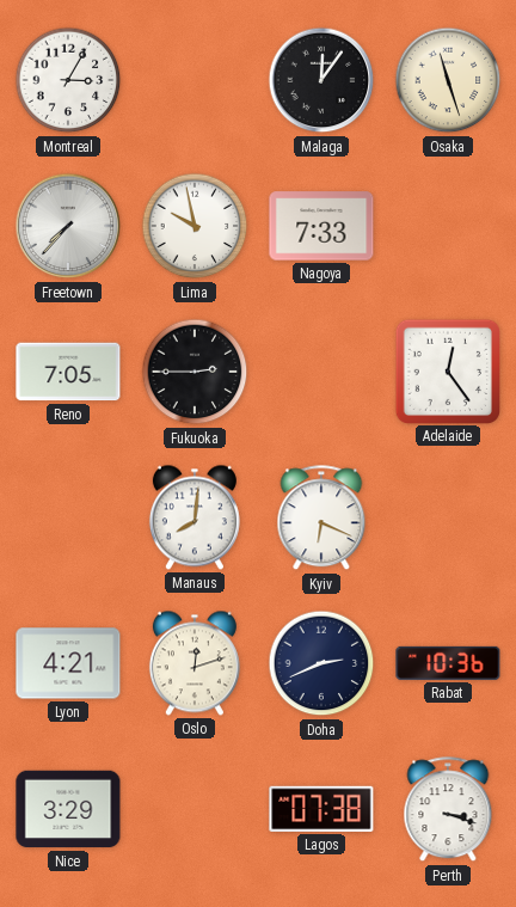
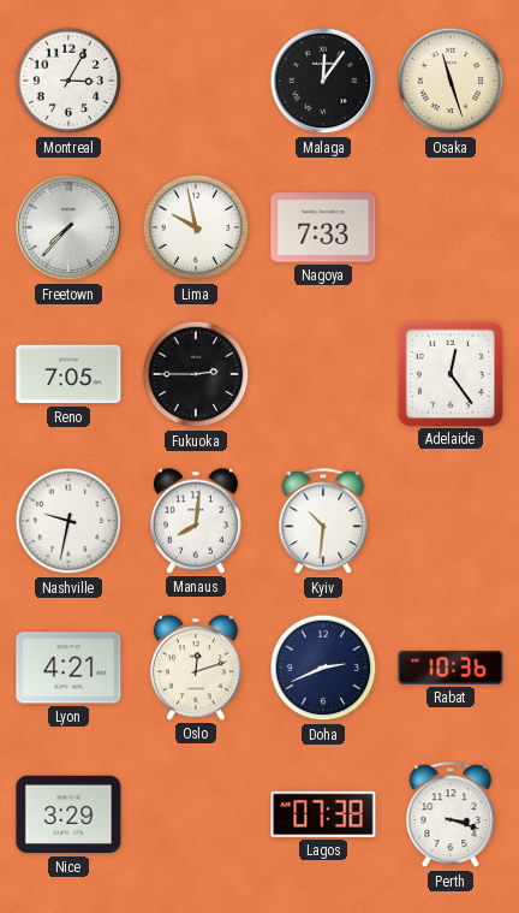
Nashville: none -> 9:32 (68, 521)
Kyiv: 6:19 -> 10:31 (323, 522)
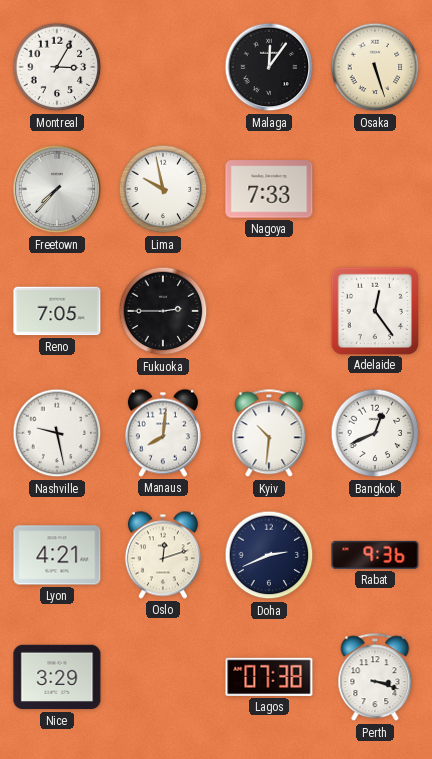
Osaka: 11:27 -> 5:27 (375, 67)
Nashville: 9:32 -> 9:28 (57, 433)
Bangkok: none -> 12:41 (375, 433)
Rabat: 10:36 -> 9:36 (375, 555)
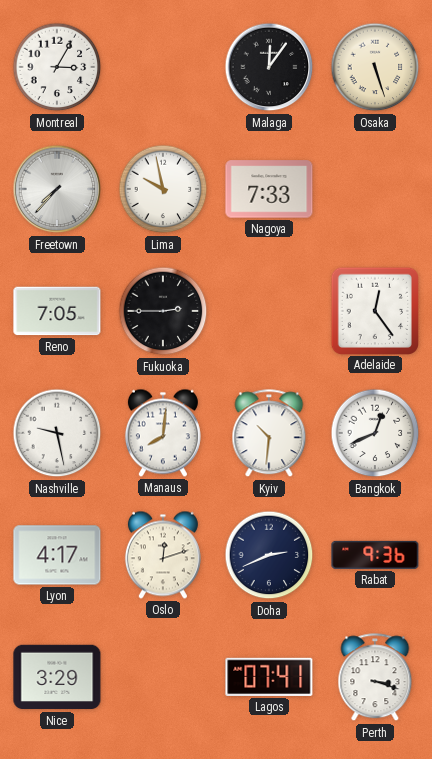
Lyon: 4:21 -> 4:17 (57, 555)
Lagos: 07:38 -> 07:41 (269, 677)
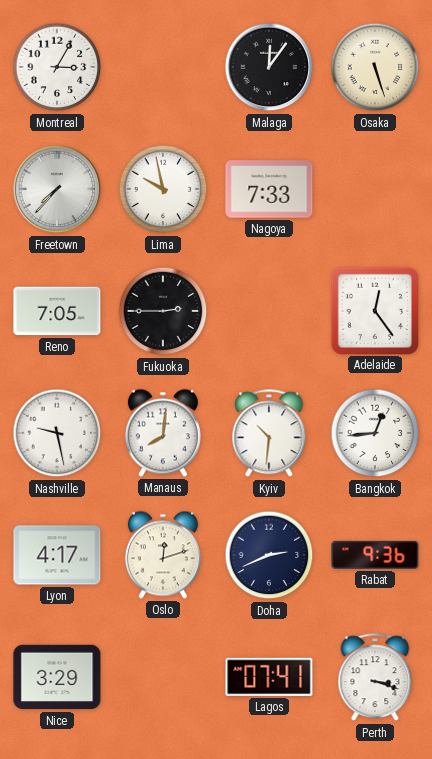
Bangkok: 12:41 -> 12:44 (375, 433)
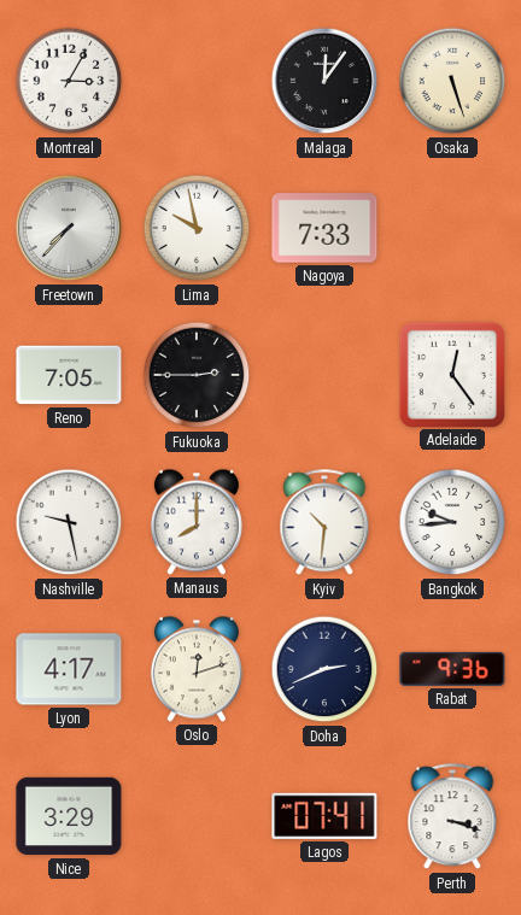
Manaus: 8:01 -> 8:00 (197, 522)
Bangkok: 12:44 -> 9:44 (452, 522)
